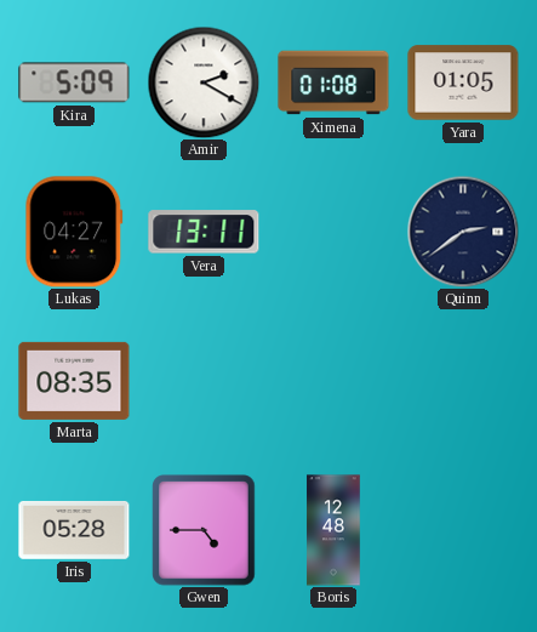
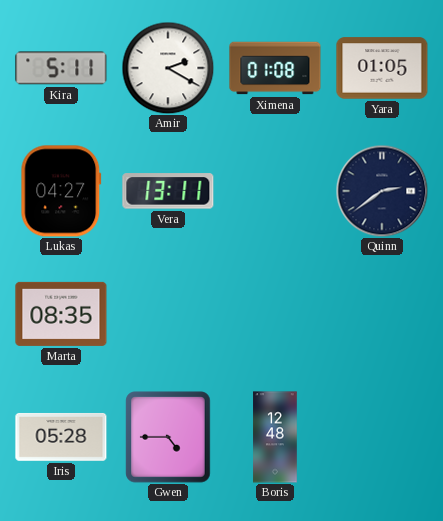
Kira: 5:09 -> 5:11 (61, 68)
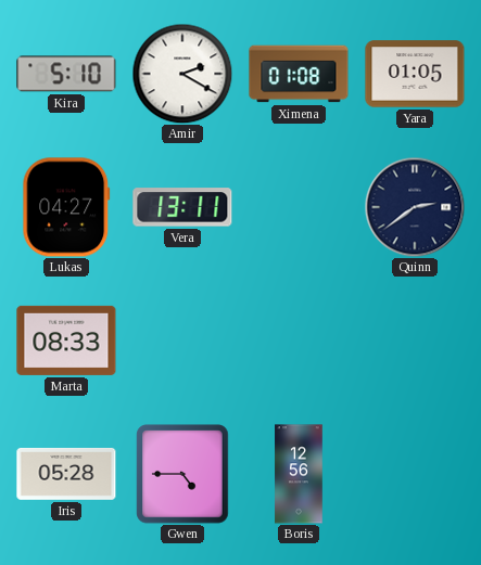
Kira: 5:11 -> 5:10 (66, 74)
Marta: 08:35 -> 08:33 (66, 341)
Boris: 12:48 -> 12:56 (299, 474)
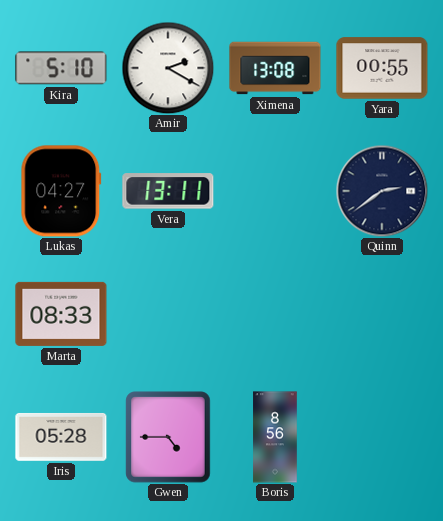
Ximena: 01:08 -> 13:08 (275, 68)
Yara: 01:05 -> 00:55 (382, 68)
Boris: 12:56 -> 8:56 (275, 437)
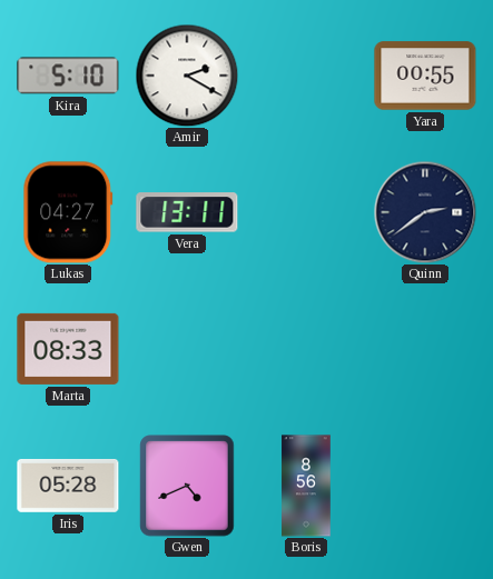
Ximena: 13:08 -> none (275, 68)
Gwen: 4:45 -> 4:41 (187, 486)
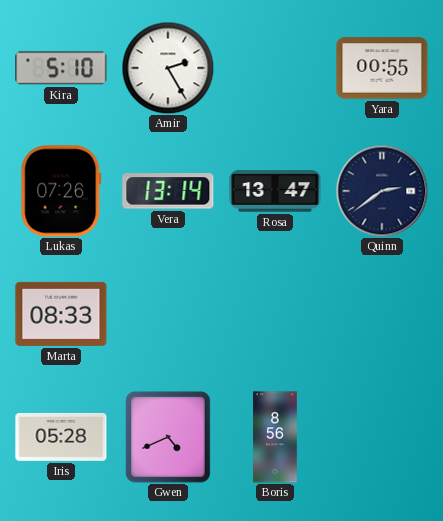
Amir: 2:20 -> 2:25 (168, 68)
Lukas: 04:27 -> 07:26 (61, 191)
Vera: 13:11 -> 13:14 (168, 191)
Rosa: none -> 13:47 (275, 191)
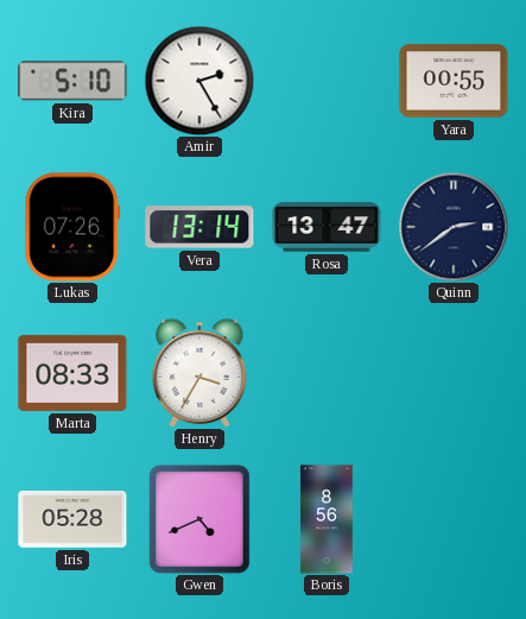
Henry: none -> 3:35 (199, 373)
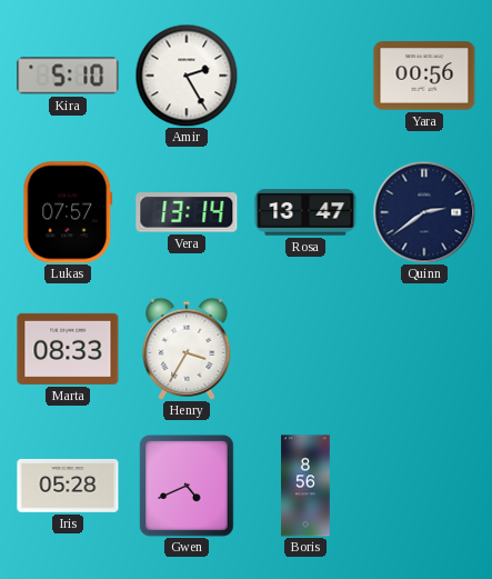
Yara: 00:55 -> 00:56 (424, 76)
Lukas: 07:26 -> 07:57 (68, 212)
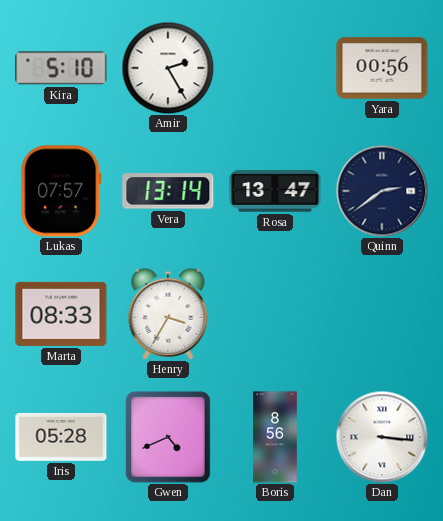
Dan: none -> 3:16 (382, 437)
